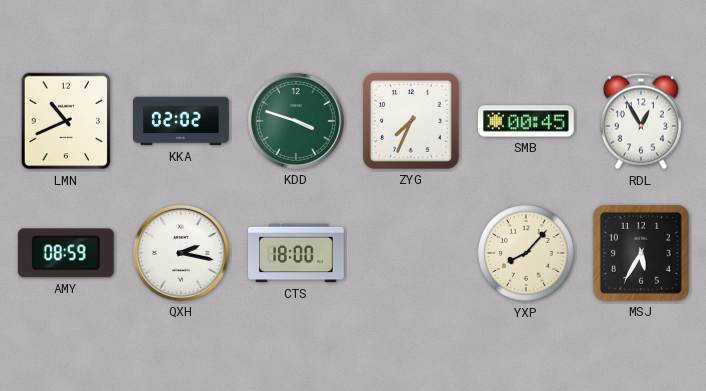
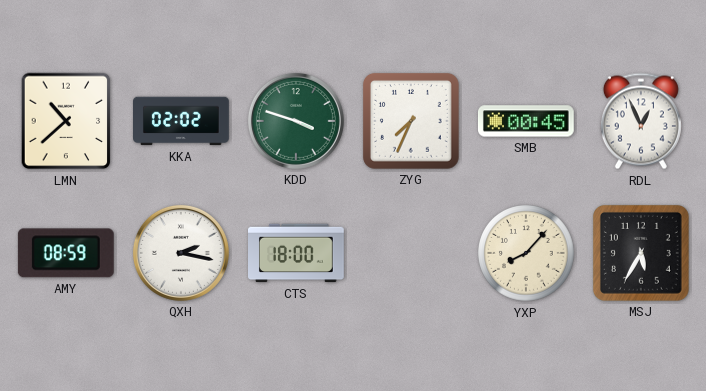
LMN: 10:41 -> 10:38 (66, 121)
RDL: 12:55 -> 12:56 (641, 121)
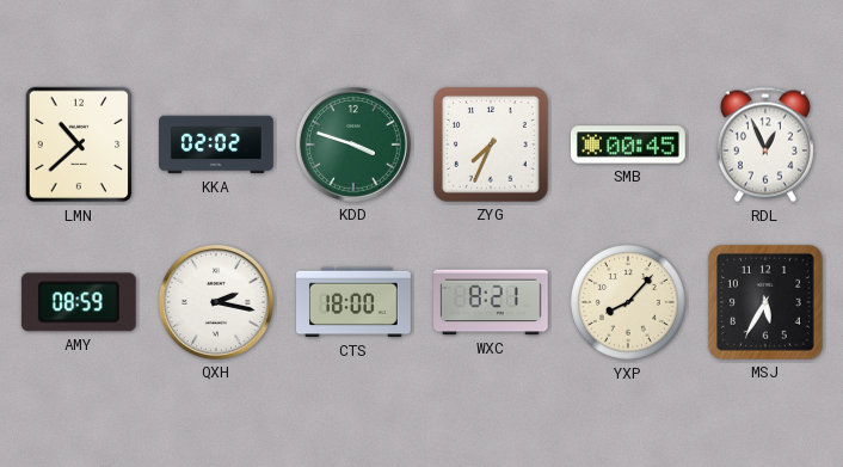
WXC: none -> 8:21 (492, 302)
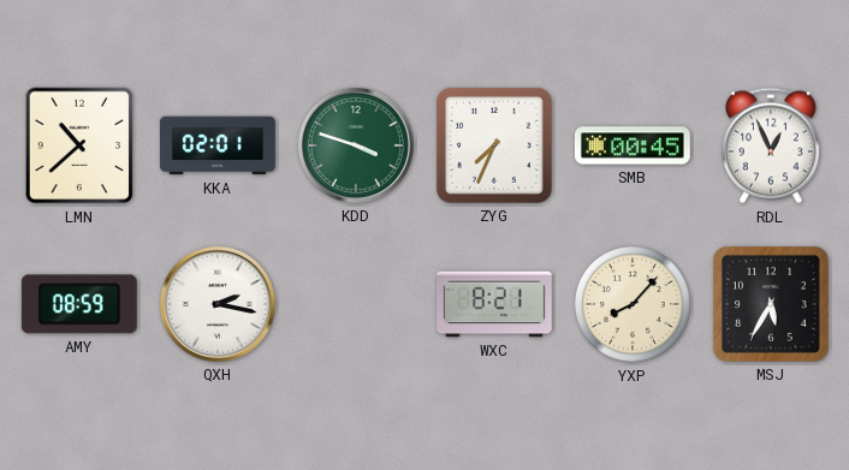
KKA: 02:02 -> 02:01 (219, 145)
CTS: 18:00 -> none (355, 302)
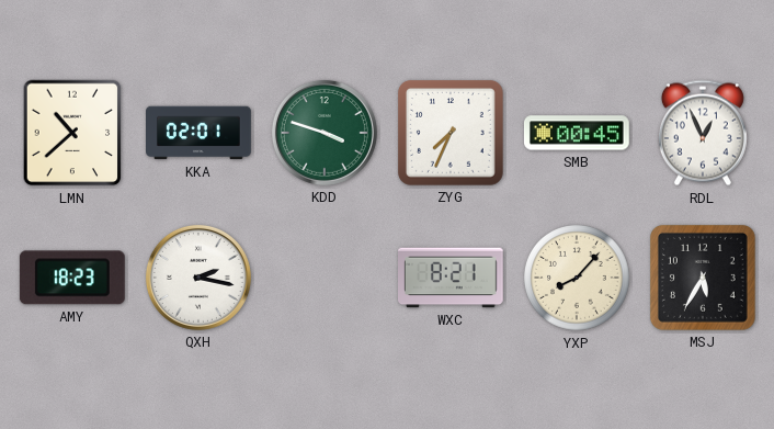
AMY: 08:59 -> 18:23 (72, 278)
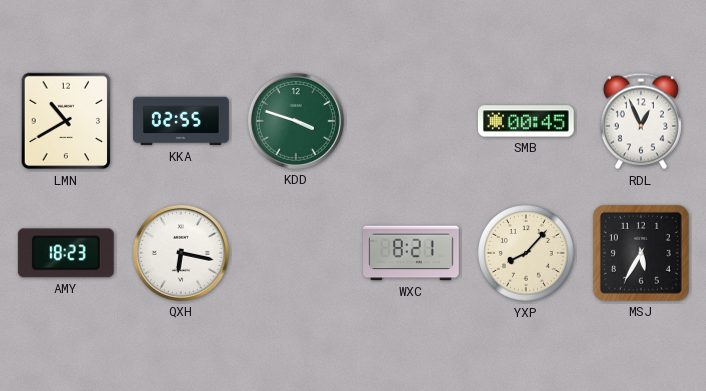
LMN: 10:38 -> 10:40 (66, 121)
KKA: 02:01 -> 02:55 (182, 121)
ZYG: 7:34 -> none (451, 133)
QXH: 2:17 -> 6:17 (181, 253)
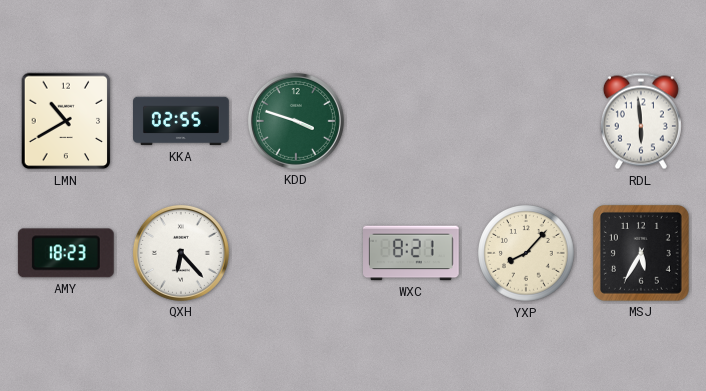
SMB: 00:45 -> none (527, 121)
RDL: 12:56 -> 5:59 (641, 121)
QXH: 6:17 -> 6:23 (181, 253)
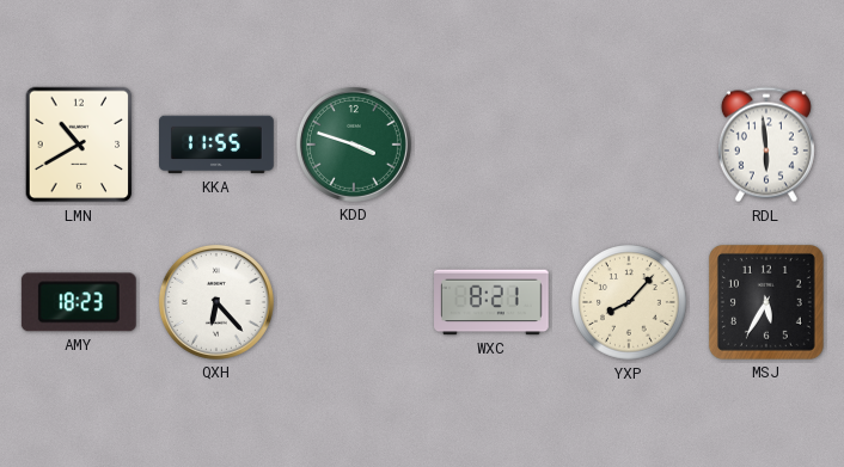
KKA: 02:55 -> 11:55 (218, 145)
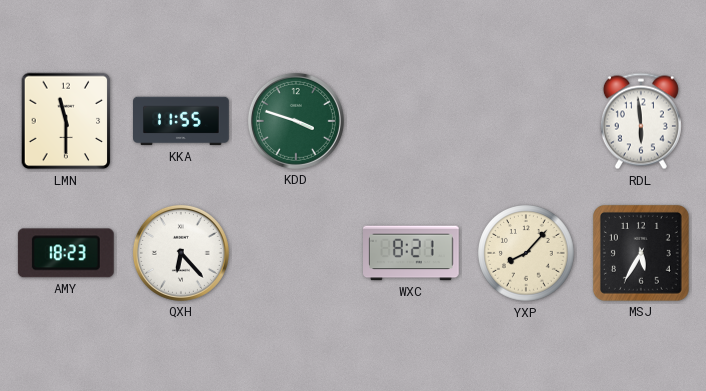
LMN: 10:40 -> 11:30 (66, 121)
